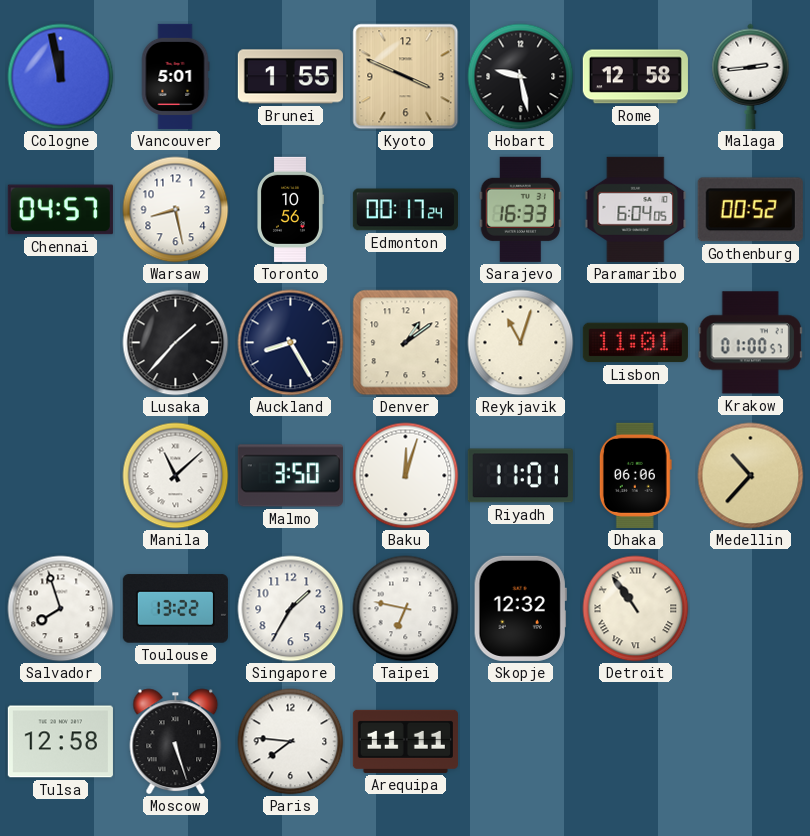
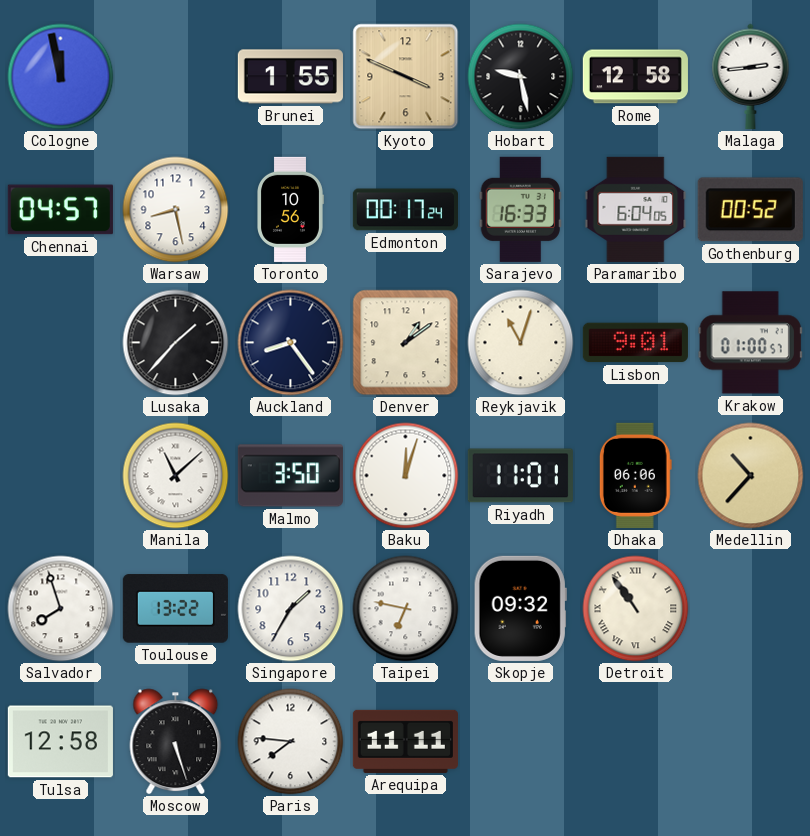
Vancouver: 5:01 -> none (175, 76)
Auckland: 8:25 -> 8:24 (291, 343)
Lisbon: 11:01 -> 9:01 (635, 343)
Skopje: 12:32 -> 09:32 (520, 608)
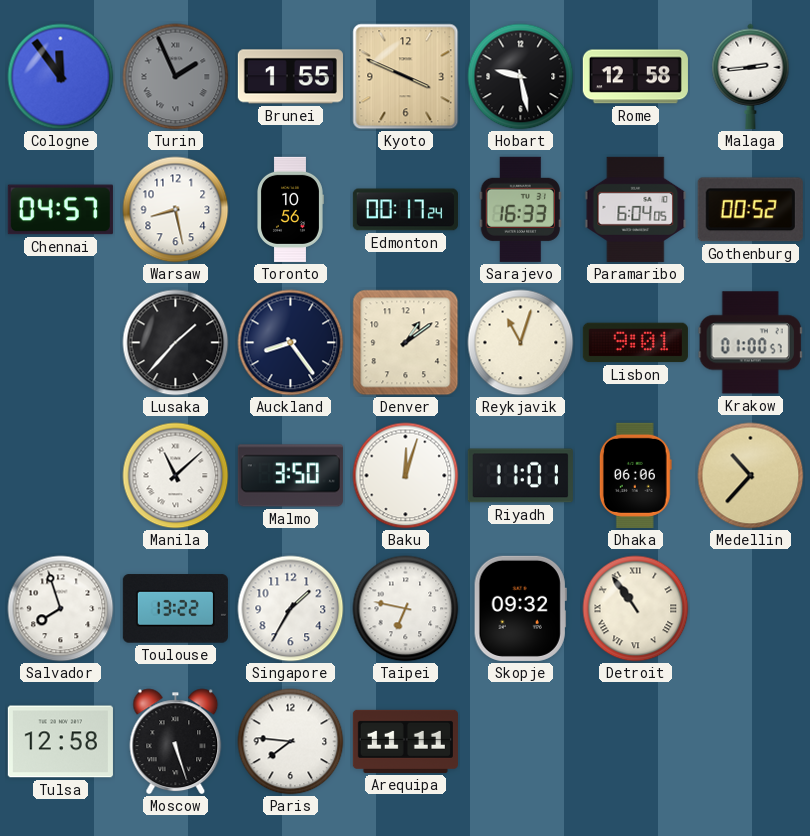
Cologne: 11:58 -> 11:54 (61, 77)
Turin: none -> 1:56 (176, 77)
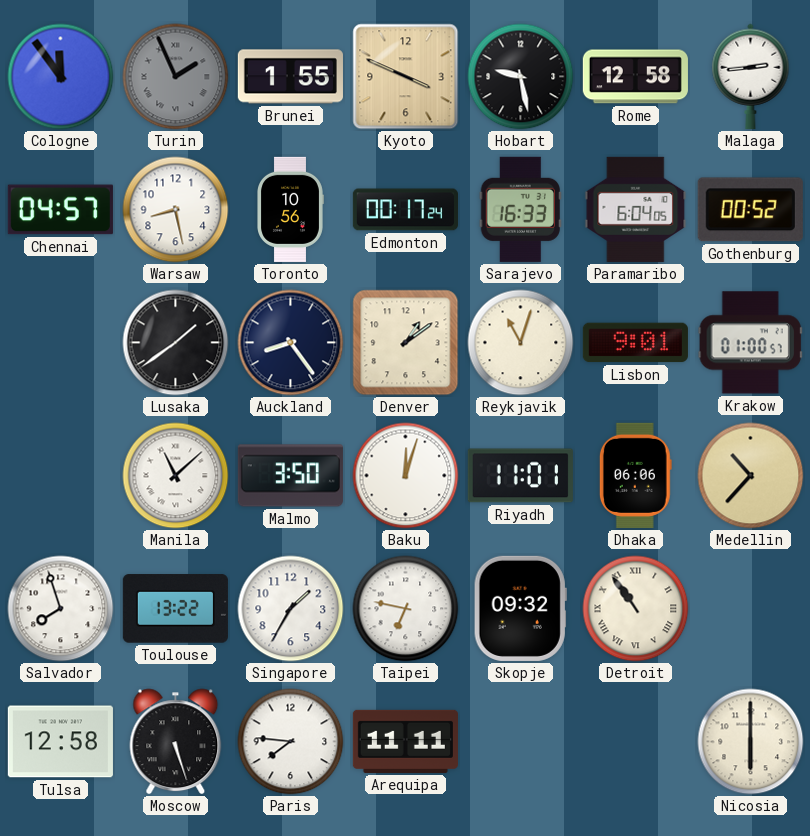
Lusaka: 1:37 -> 1:39 (176, 343)
Nicosia: none -> 6:00 (751, 742)
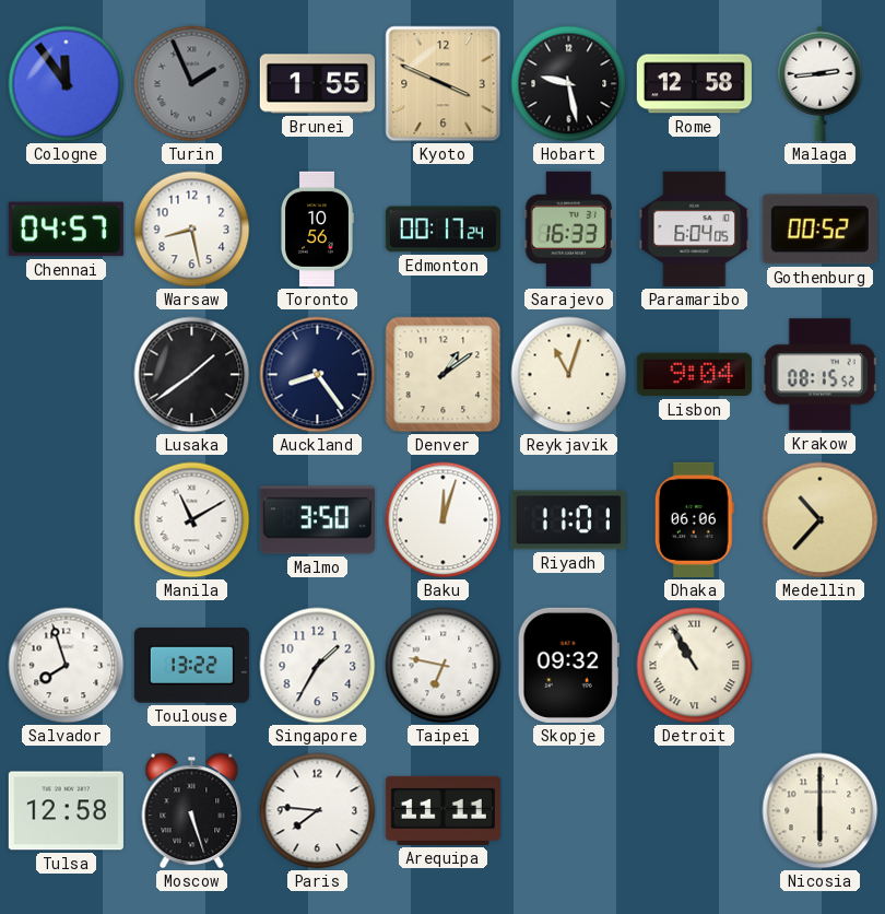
Lisbon: 9:01 -> 9:04 (694, 375)
Krakow: 01:00 -> 08:15 (819, 375)
Manila: 11:08 -> 11:10 (192, 520)
Detroit: 10:54 -> 10:55 (695, 666)
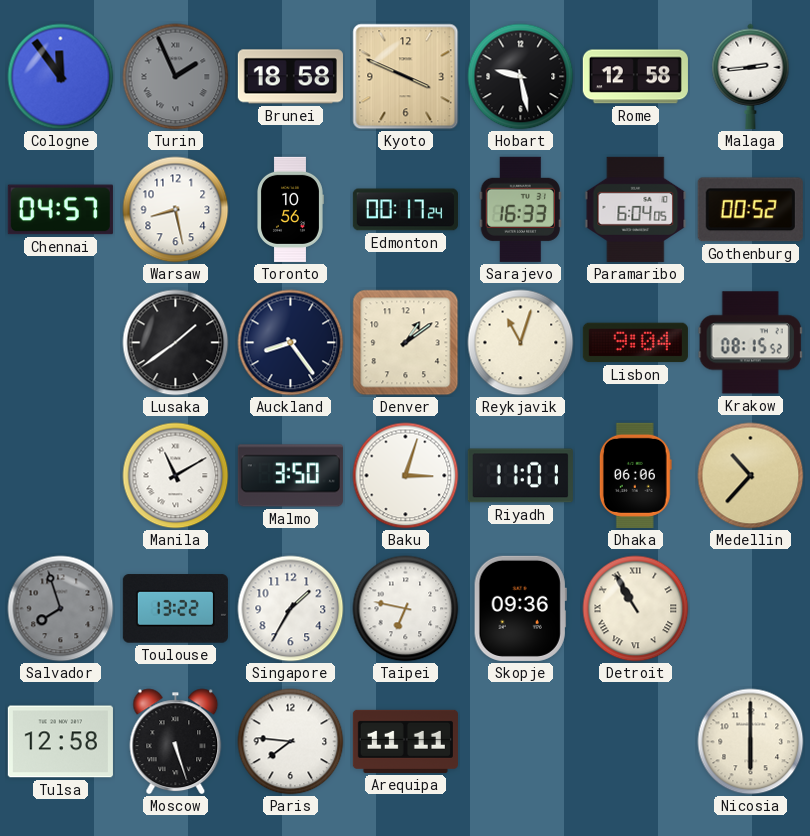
Brunei: 1:55 -> 18:58 (290, 77)
Baku: 12:03 -> 3:03 (406, 476)
Salvador dial: white -> grey (61, 609)
Skopje: 09:32 -> 09:36 (520, 608)
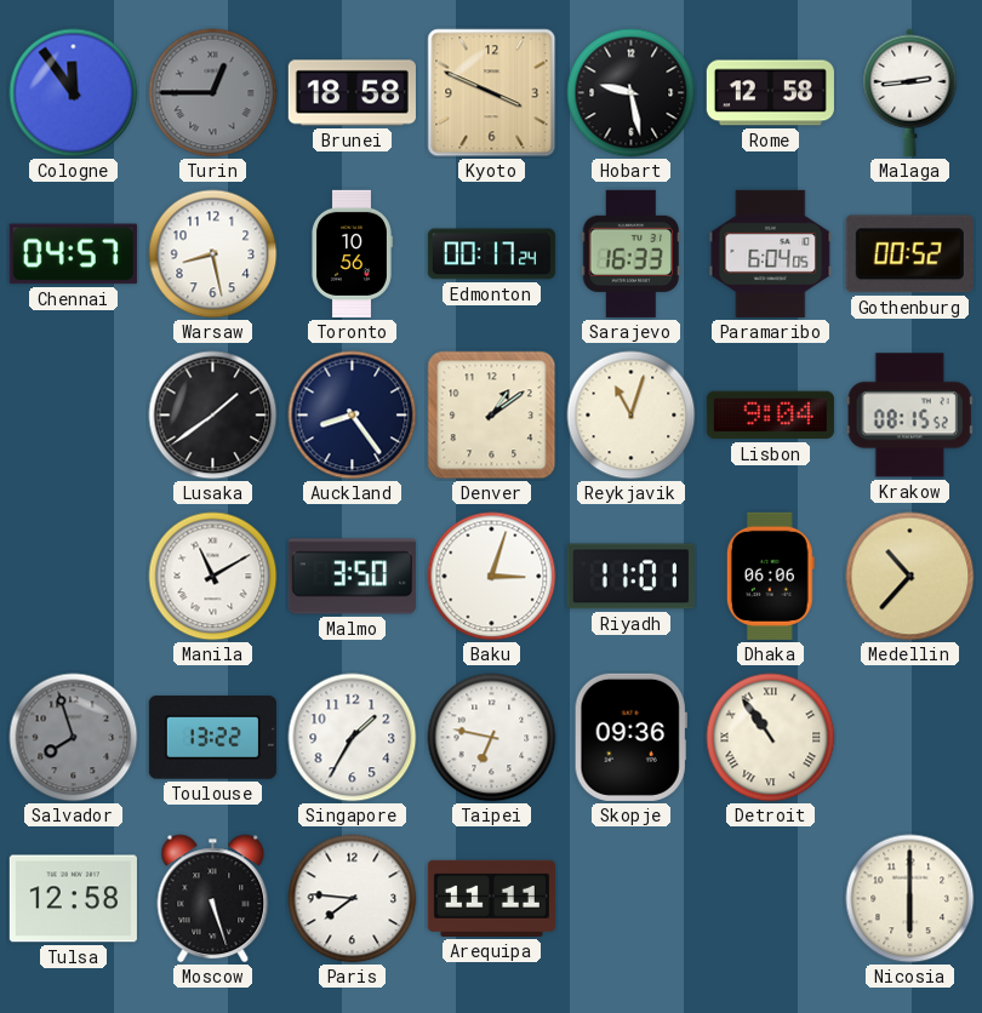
Turin: 1:56 -> 12:45 (213, 93)
Detroit: 10:55 -> 10:54 (771, 738)
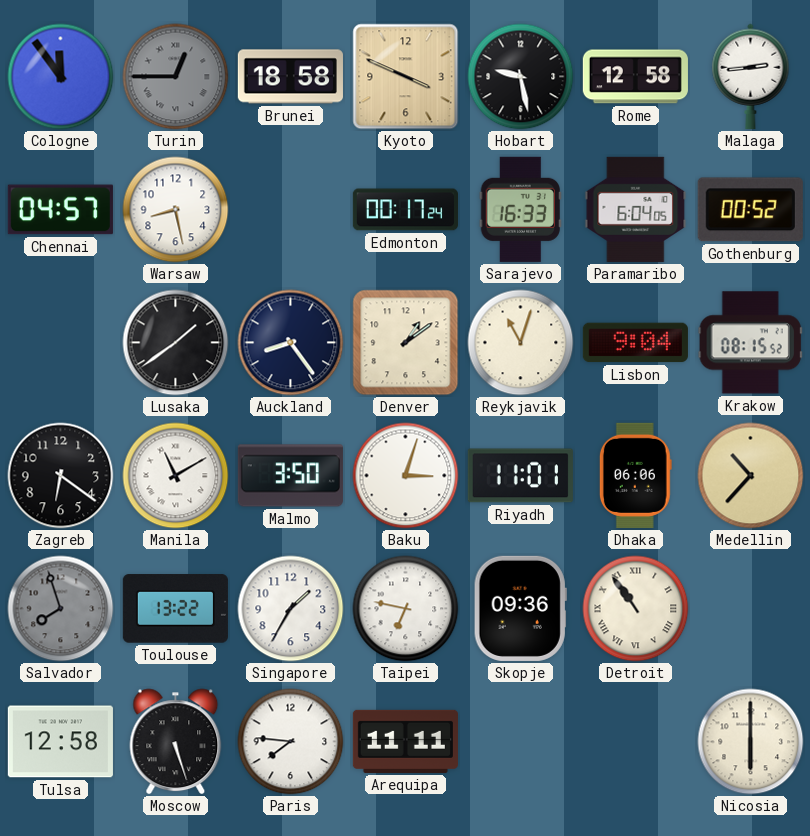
Toronto: 10:56 -> none (353, 253)
Zagreb: none -> 6:21 (61, 476)
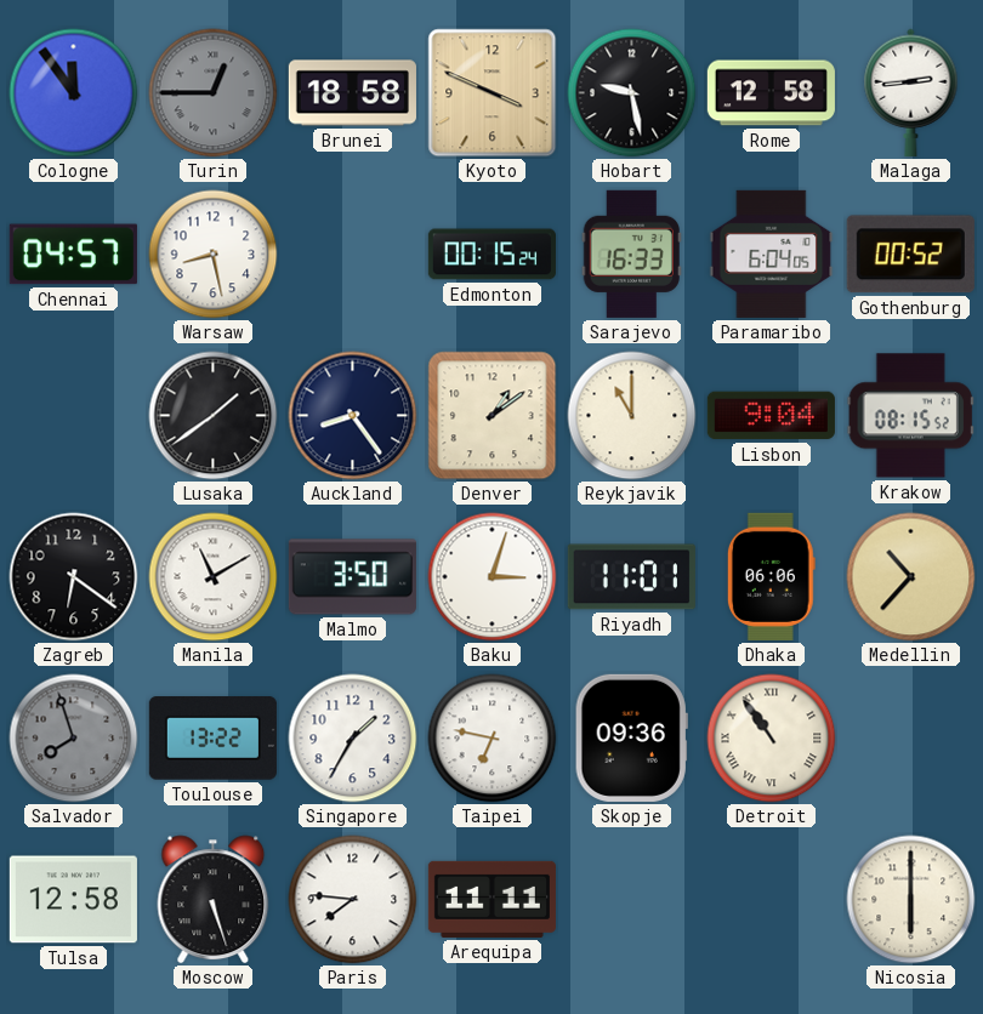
Edmonton: 00:17 -> 00:15 (492, 255)
Reykjavik: 11:03 -> 11:00 (632, 416)
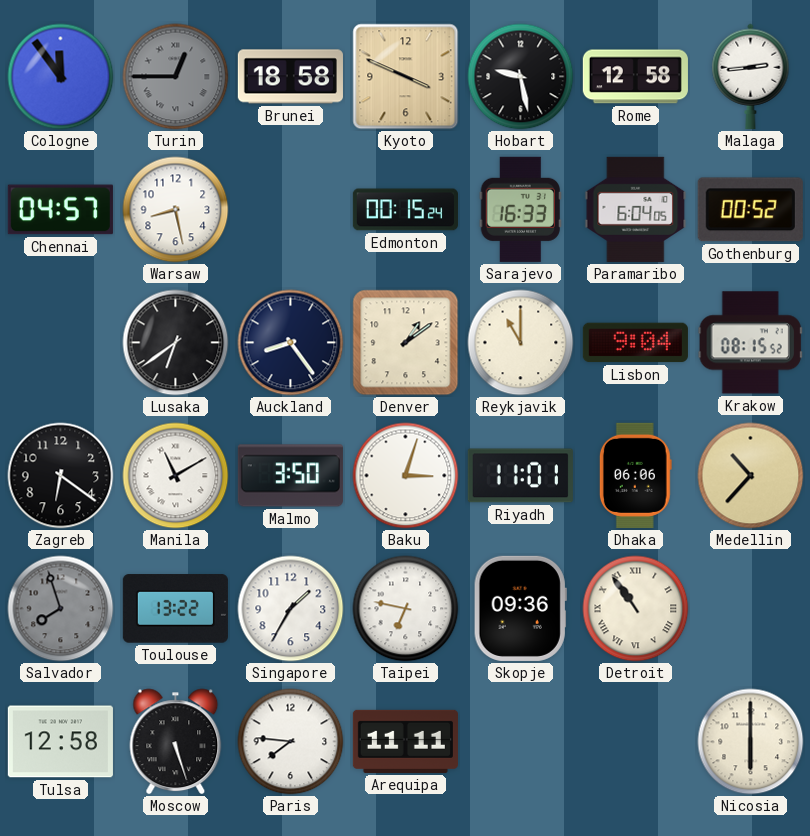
Lusaka: 1:39 -> 6:39 (176, 343)
